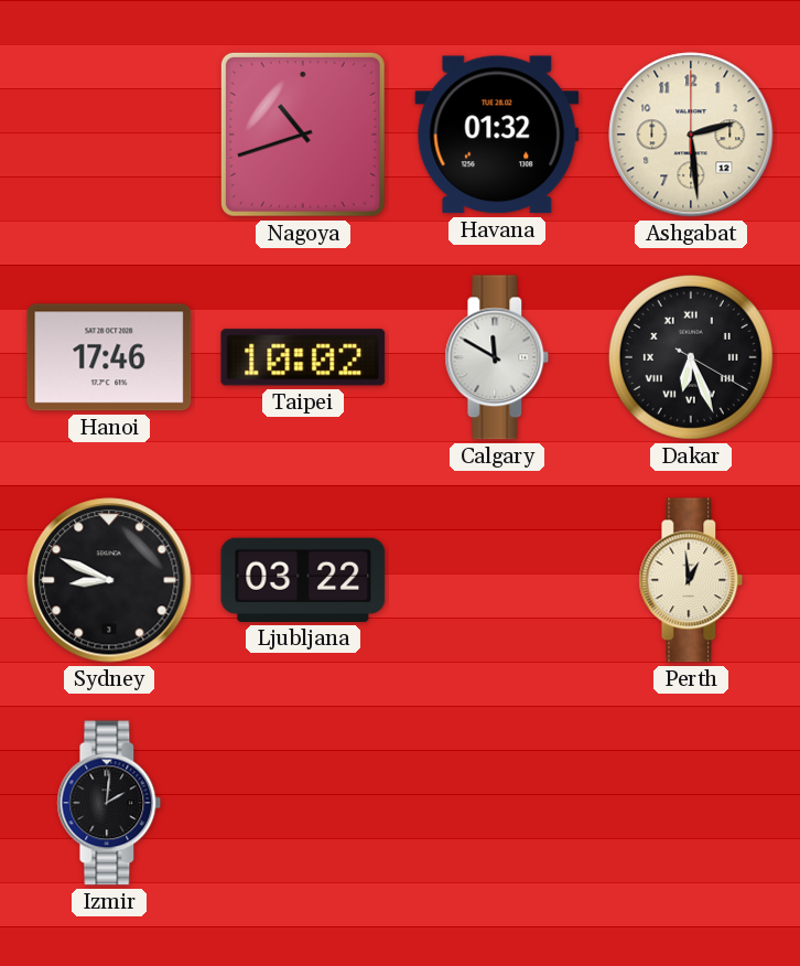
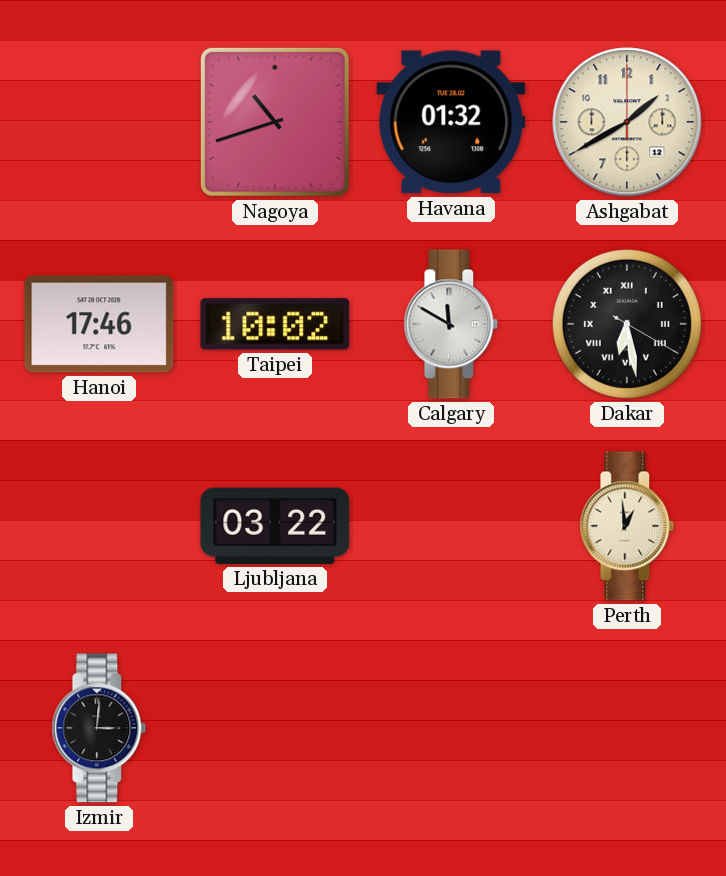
Ashgabat: 2:29 -> 1:40 (627, 122)
Dakar: 6:26 -> 6:28 (627, 324)
Sydney: 8:49 -> none (109, 580)
Izmir: 2:01 -> 3:01 (99, 728)
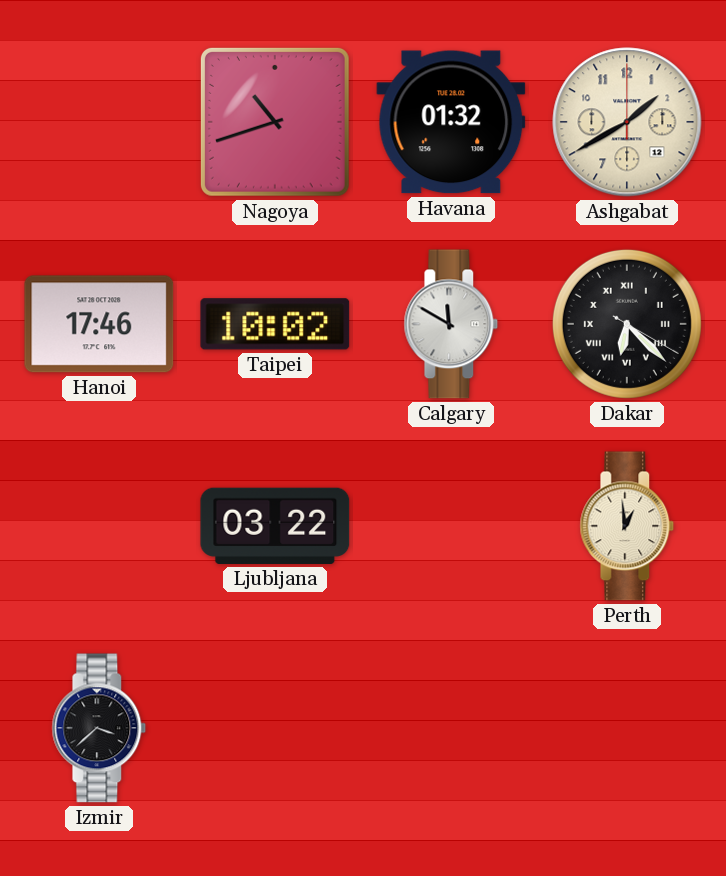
Dakar: 6:28 -> 6:22 (627, 324)
Izmir: 3:01 -> 3:38 (99, 728)
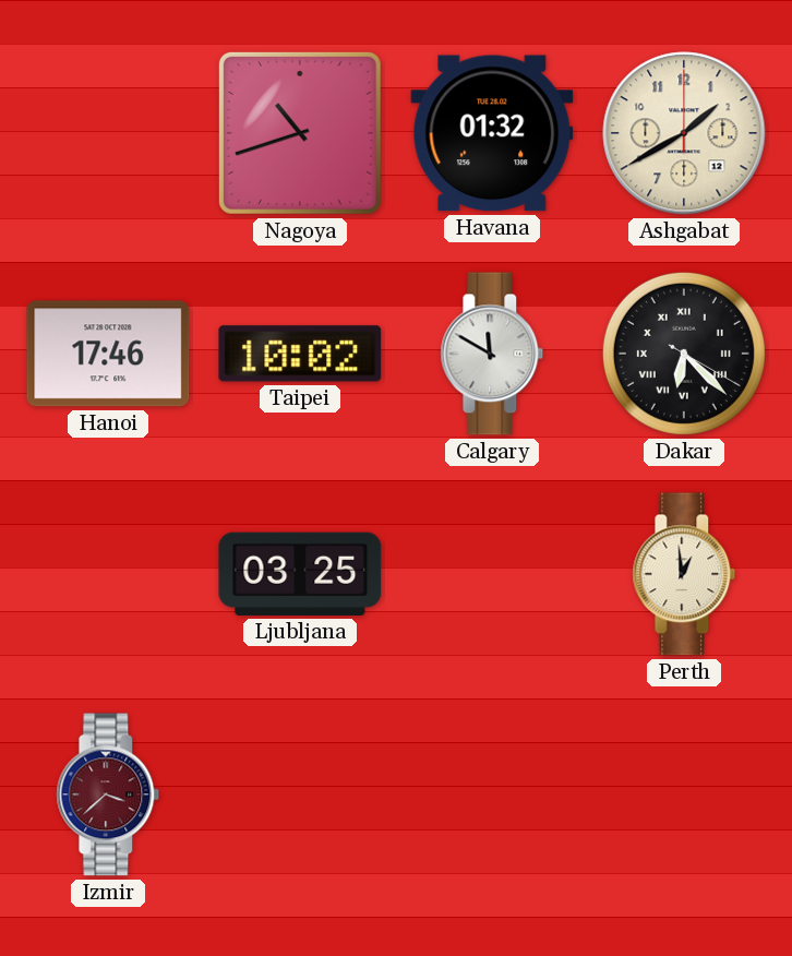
Ljubljana: 03:22 -> 03:25 (300, 574)
Izmir dial: black -> burgundy (108, 794)
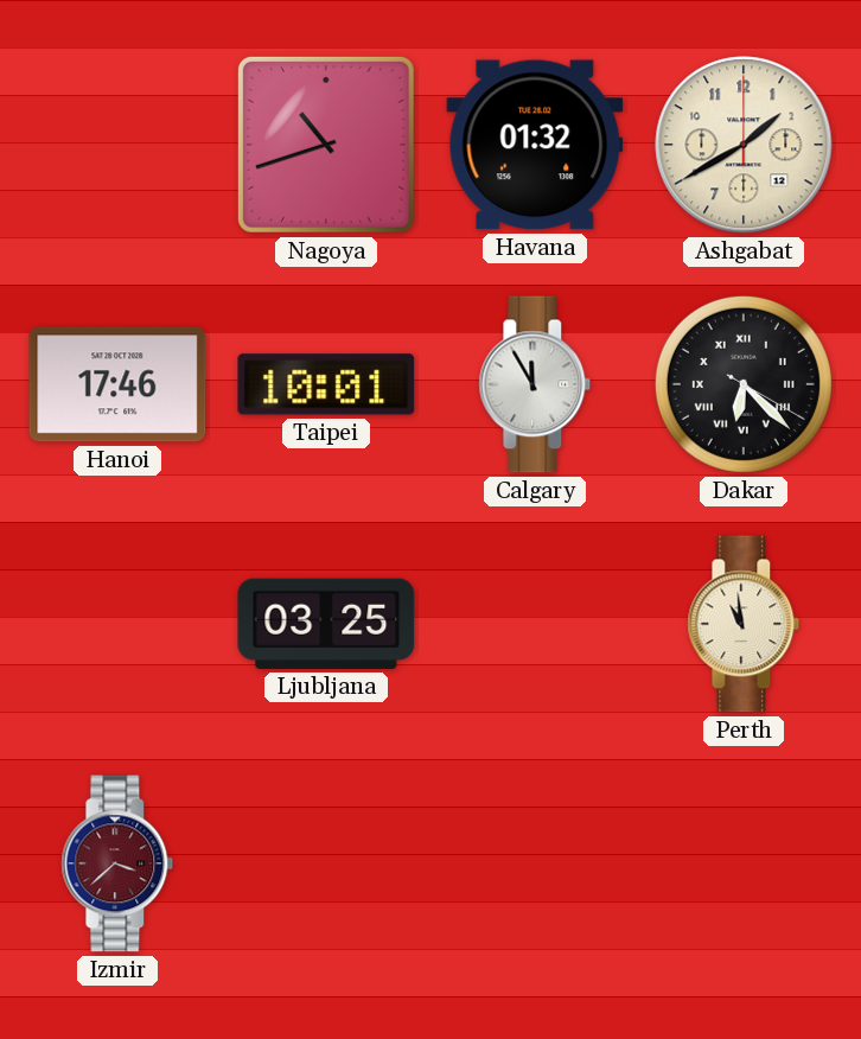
Taipei: 10:02 -> 10:01 (326, 384)
Calgary: 11:50 -> 11:55 (535, 384)
Perth: 12:59 -> 10:59 (744, 624)
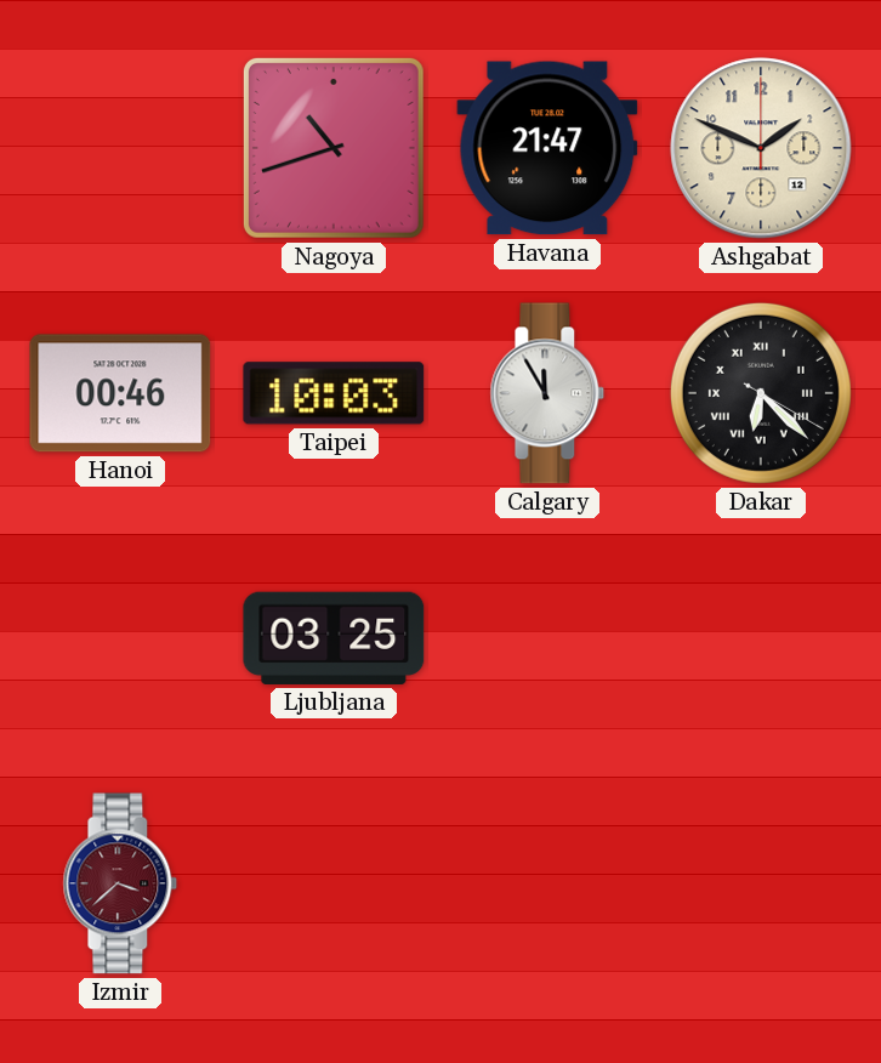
Havana: 01:32 -> 21:47 (547, 148)
Ashgabat: 1:40 -> 1:49 (761, 148)
Hanoi: 17:46 -> 00:46 (120, 393)
Taipei: 10:01 -> 10:03 (334, 393)
Perth: 10:59 -> none (744, 624)
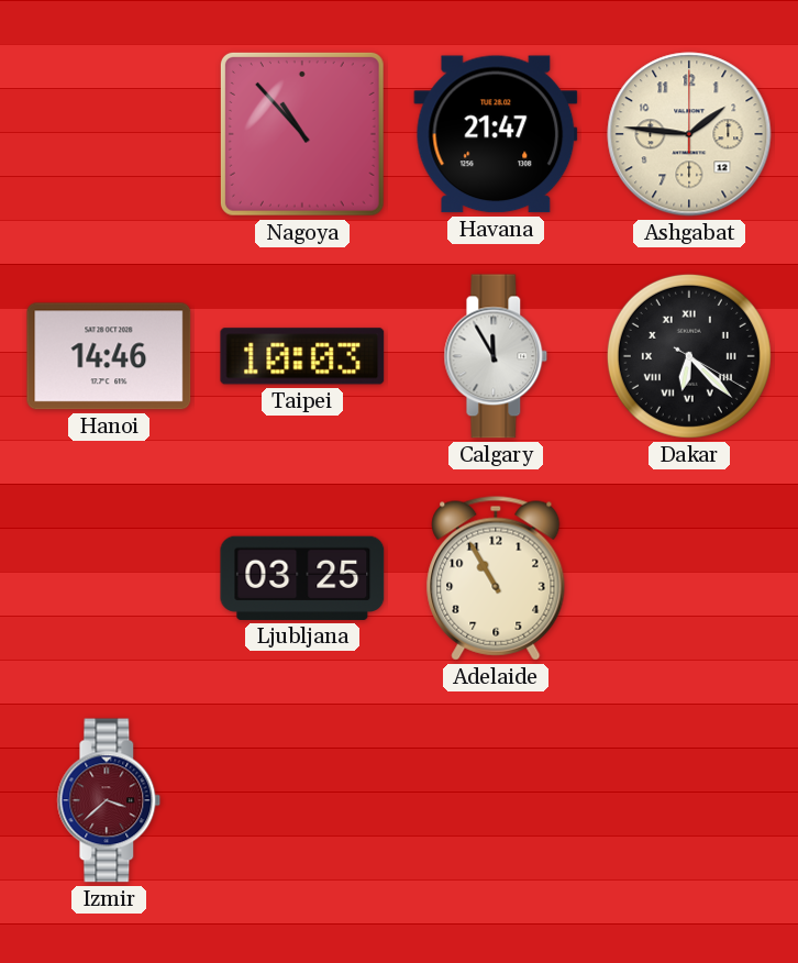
Nagoya: 10:42 -> 10:53 (302, 134)
Ashgabat: 1:49 -> 1:46 (689, 134)
Hanoi: 00:46 -> 14:46 (109, 356)
Adelaide: none -> 10:55 (496, 578)
